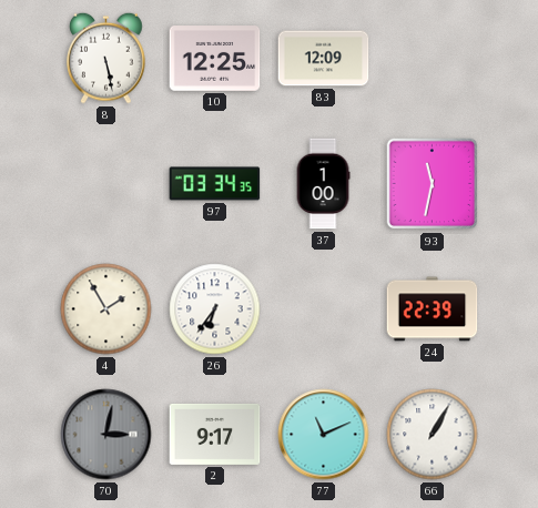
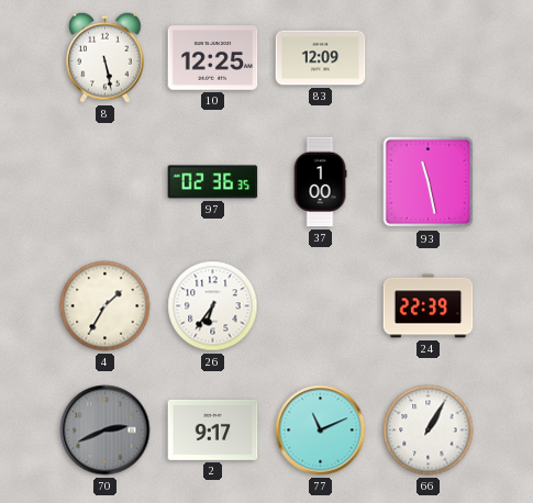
97: 03:34 -> 02:36 (213, 182)
93: 11:32 -> 11:28 (429, 182)
4: 1:55 -> 1:35 (106, 306)
70: 3:02 -> 2:41 (106, 431)
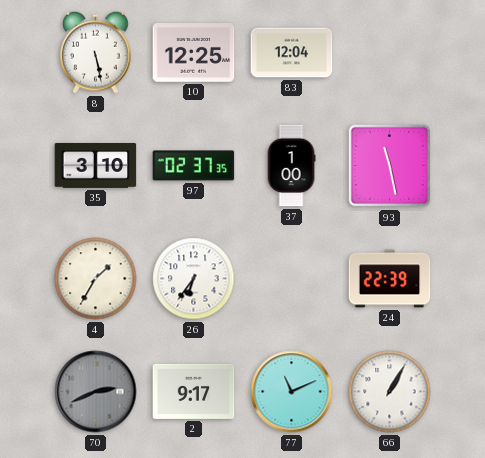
83: 12:09 -> 12:04 (292, 53)
35: none -> 3:10 (96, 166)
97: 02:36 -> 02:37 (194, 166)
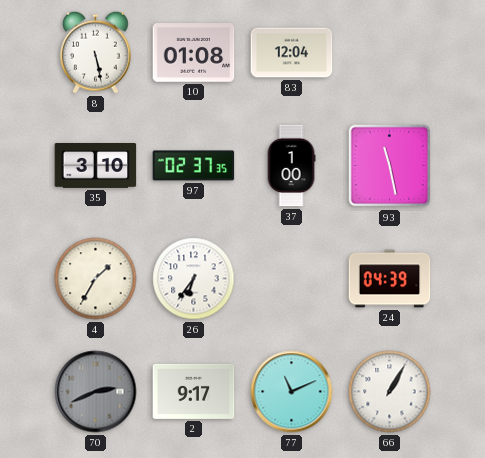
10: 12:25 -> 01:08 (194, 53)
24: 22:39 -> 04:39 (390, 279)
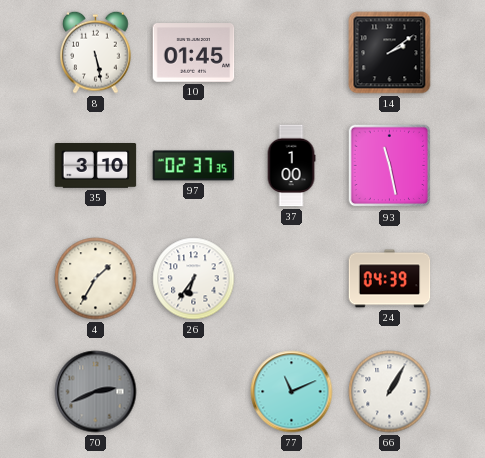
10: 01:08 -> 01:45 (194, 53)
83: 12:04 -> none (292, 53)
14: none -> 2:09 (390, 53)
2: 9:17 -> none (194, 391)
